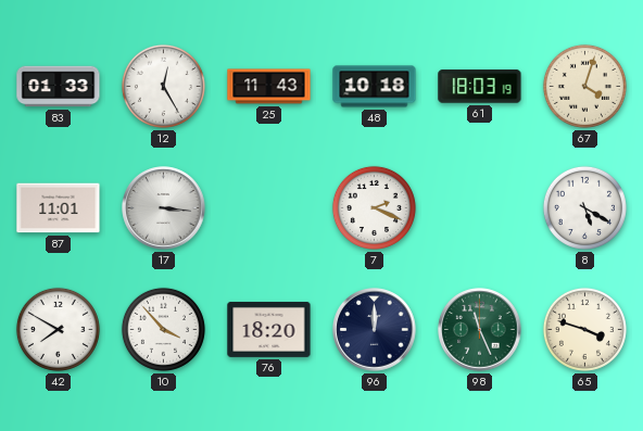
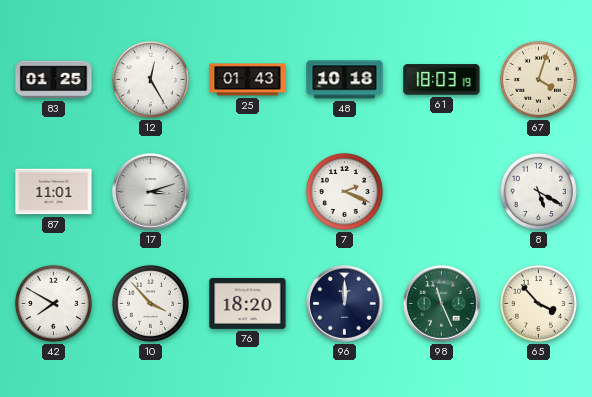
83: 01:33 -> 01:25 (54, 80)
25: 11:43 -> 01:43 (248, 80)
17: 3:16 -> 3:12 (151, 192)
65: 3:48 -> 3:53 (538, 303)
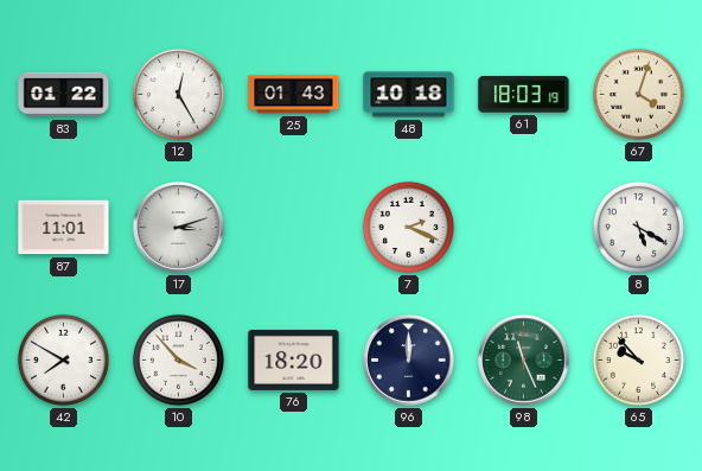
83: 01:25 -> 01:22 (64, 95)
65: 3:53 -> 9:53 (638, 359)
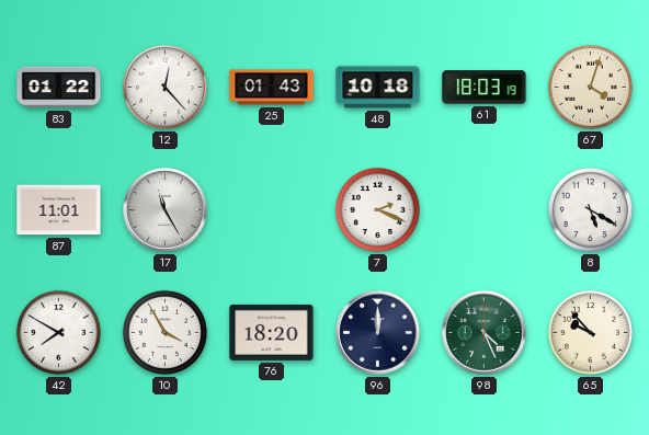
12: 12:25 -> 12:23 (164, 87)
17: 3:12 -> 11:25 (166, 210)
10: 3:53 -> 3:55 (164, 332)
98: 11:26 -> 4:26 (485, 333)
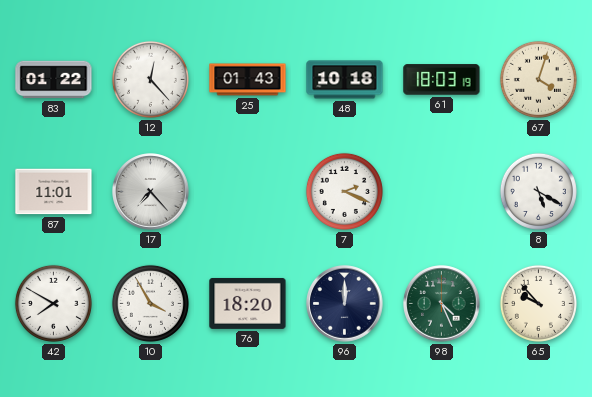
17: 11:25 -> 7:23 (151, 192)
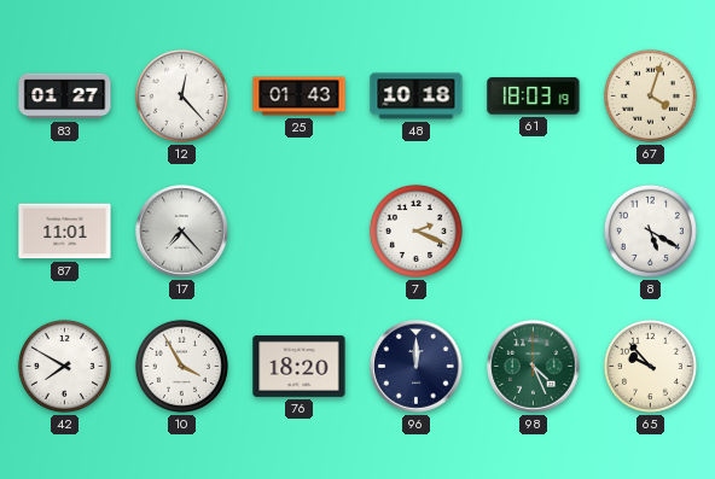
83: 01:22 -> 01:27 (65, 97)
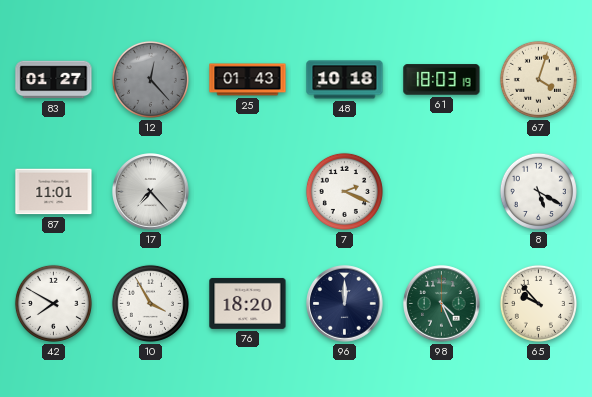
12 dial: white -> grey (150, 79)
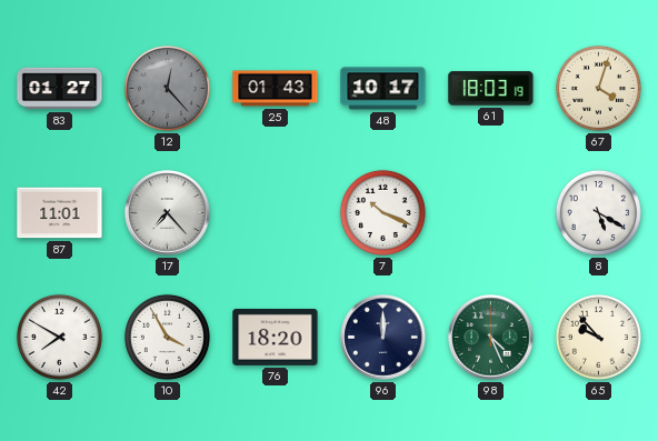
48: 10:18 -> 10:17 (383, 89)
7: 2:19 -> 10:19 (382, 212)
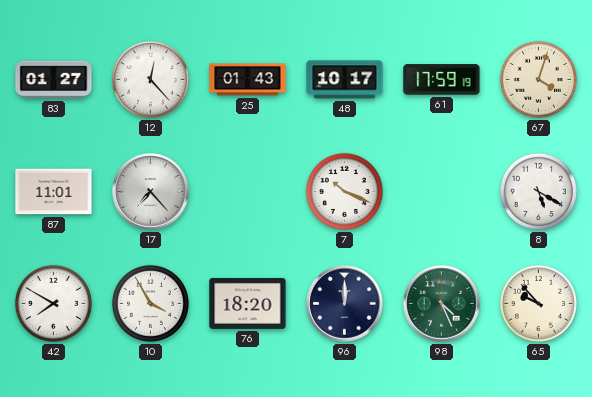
12 dial: grey -> white (150, 79)
61: 18:03 -> 17:59 (442, 80)
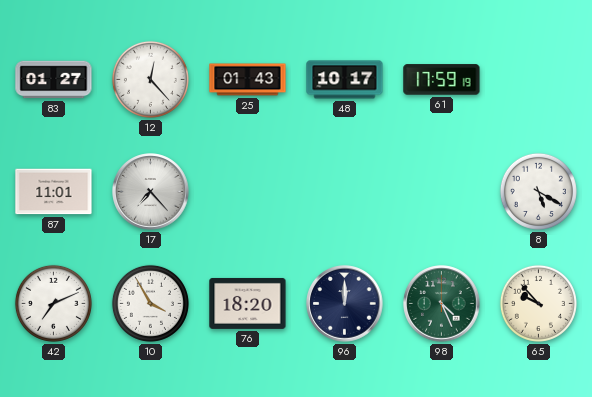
67: 4:03 -> none (538, 79)
7: 10:19 -> none (344, 191)
42: 7:50 -> 7:11 (53, 303)
